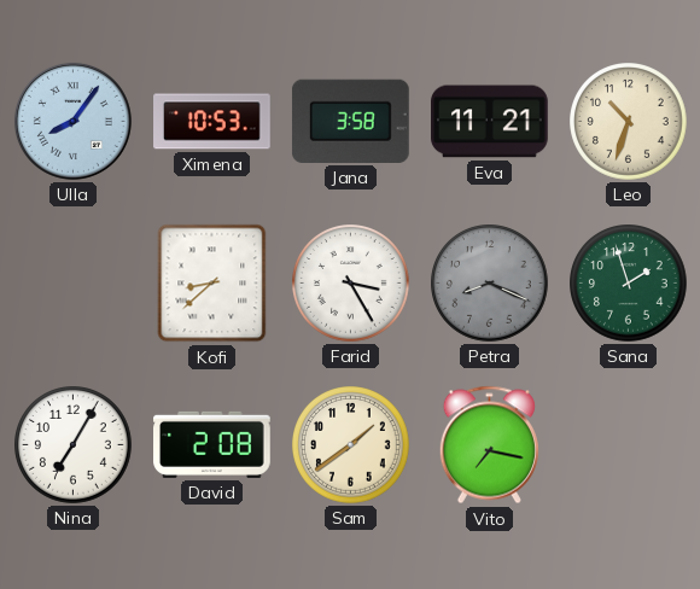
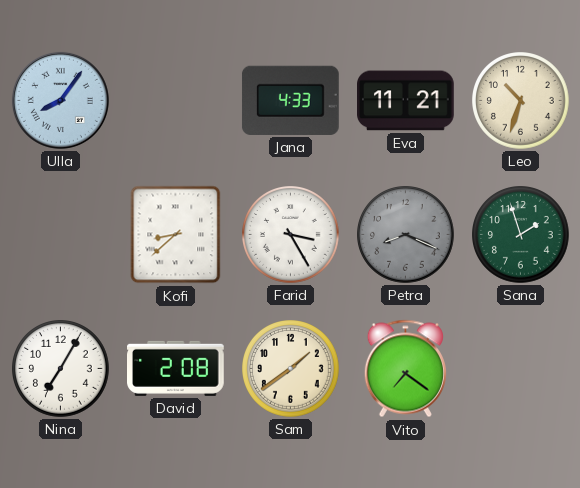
Ximena: 10:53 -> none (212, 122)
Jana: 3:58 -> 4:33 (291, 100)
Vito: 7:17 -> 7:21 (405, 369)
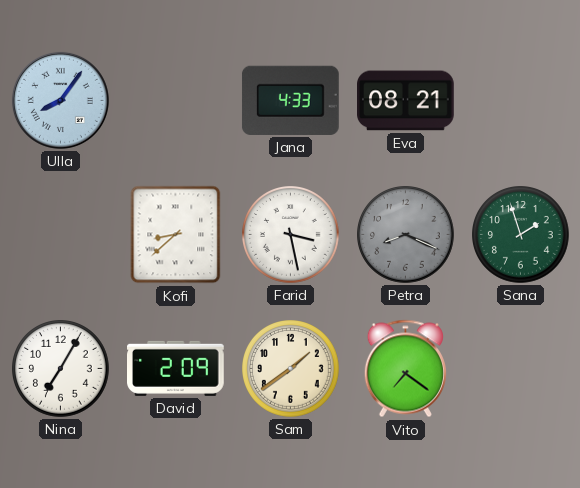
Eva: 11:21 -> 08:21 (406, 101)
Leo: 10:33 -> none (521, 101)
Farid: 3:25 -> 3:28 (291, 235)
David: 2:08 -> 2:09 (176, 368)
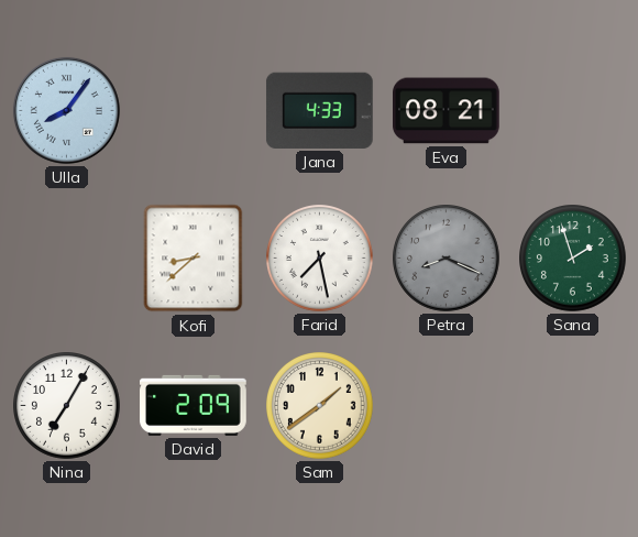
Farid: 3:28 -> 7:28 (320, 259)
Vito: 7:21 -> none (405, 369)
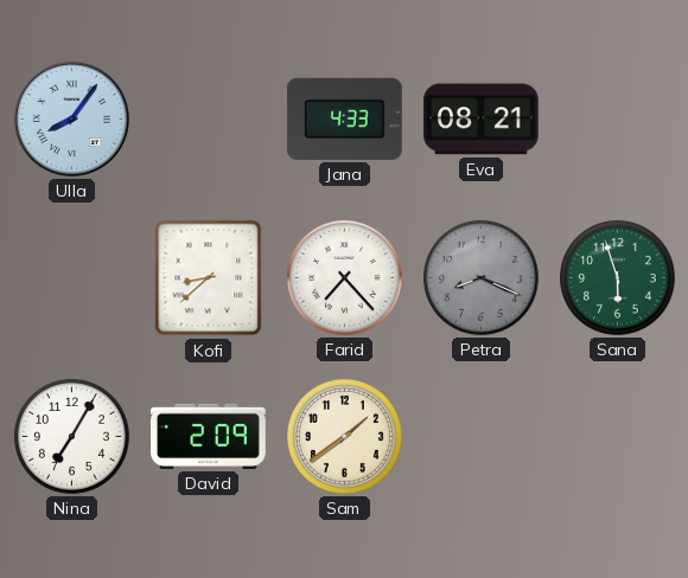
Farid: 7:28 -> 7:23 (345, 278)
Sana: 1:57 -> 5:57 (618, 278)
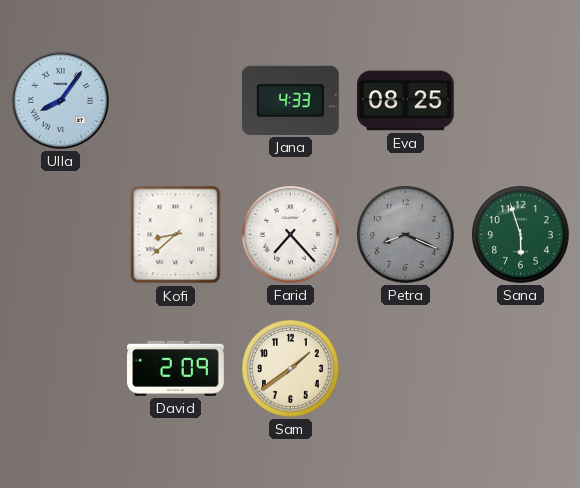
Eva: 08:21 -> 08:25 (406, 101)
Nina: 7:05 -> none (72, 437)
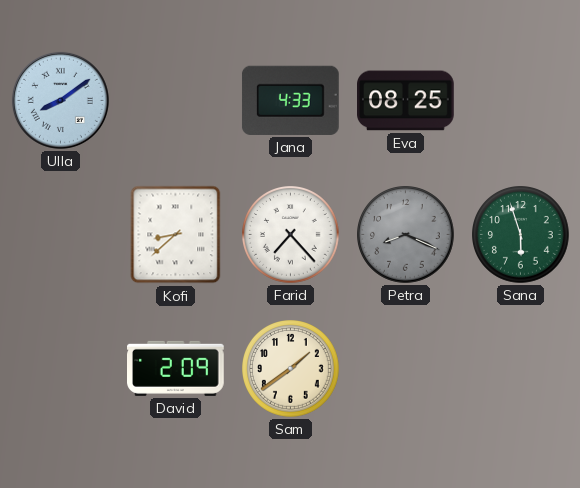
Ulla: 8:06 -> 8:09 (60, 100)
